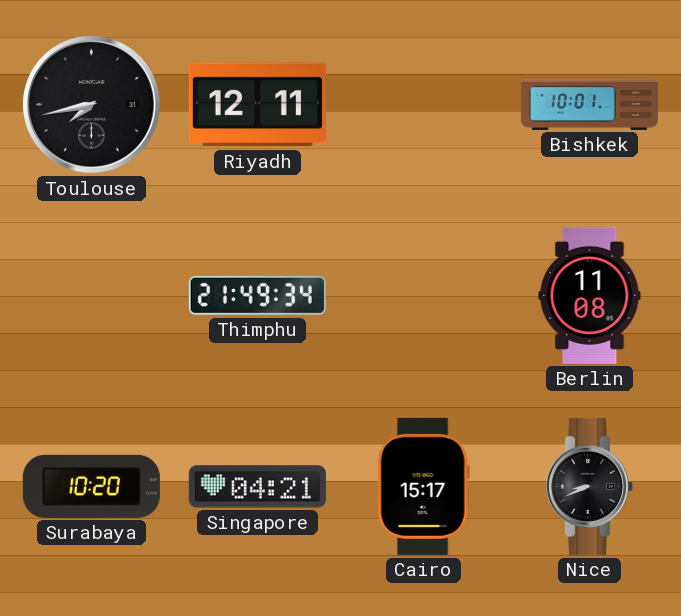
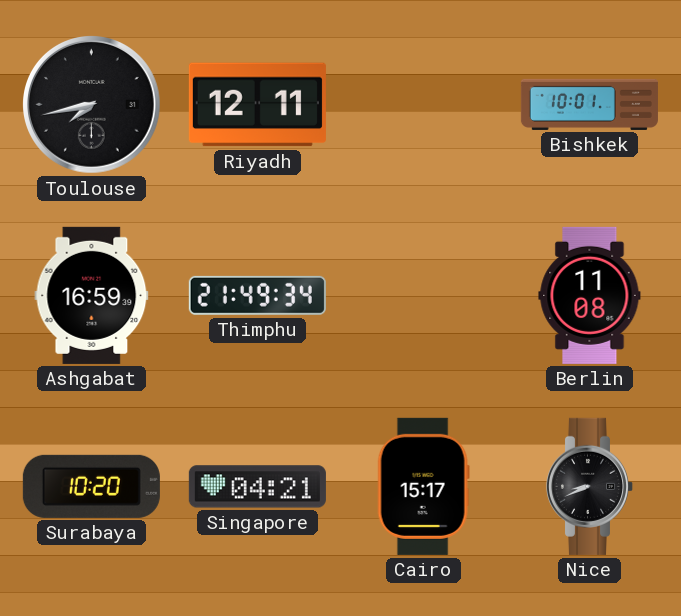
Ashgabat: none -> 16:59 (92, 295)
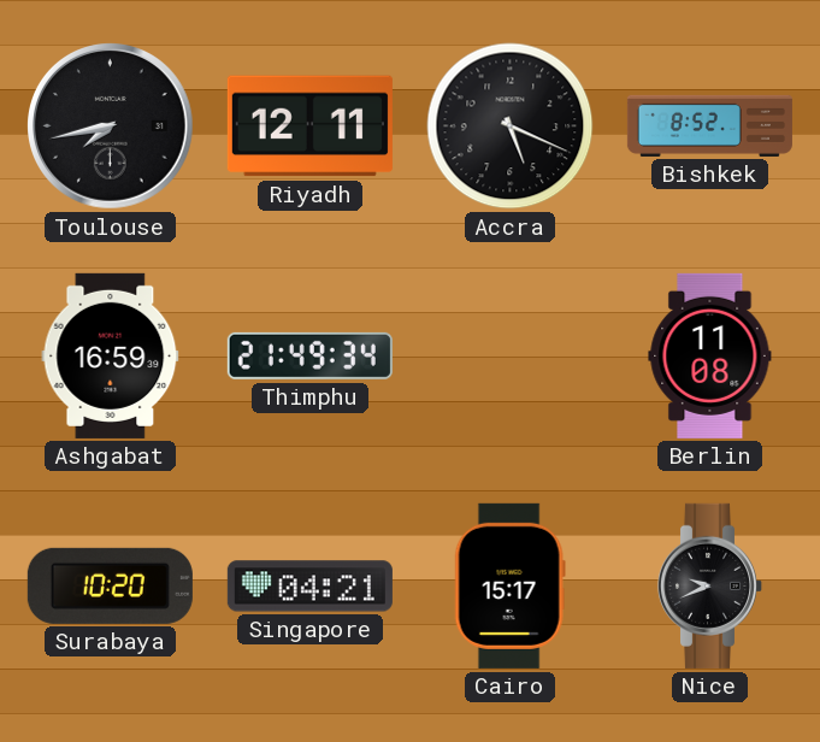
Accra: none -> 5:19 (511, 126)
Bishkek: 10:01 -> 8:52 (709, 125)
Nice: 8:41 -> 9:41 (710, 585)
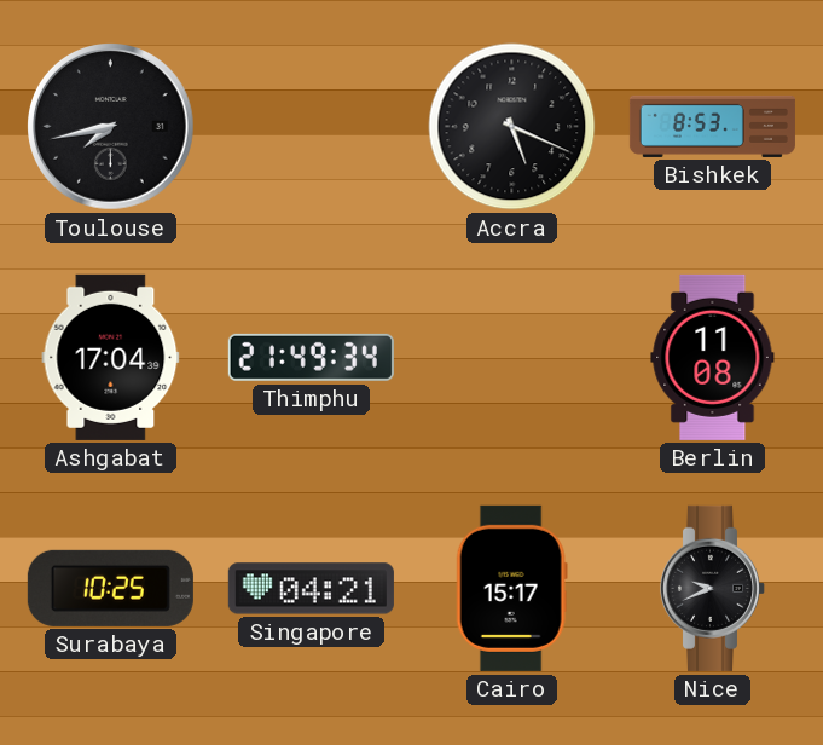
Riyadh: 12:11 -> none (309, 126)
Bishkek: 8:52 -> 8:53 (712, 126)
Ashgabat: 16:59 -> 17:04 (111, 357)
Surabaya: 10:20 -> 10:25 (110, 588)
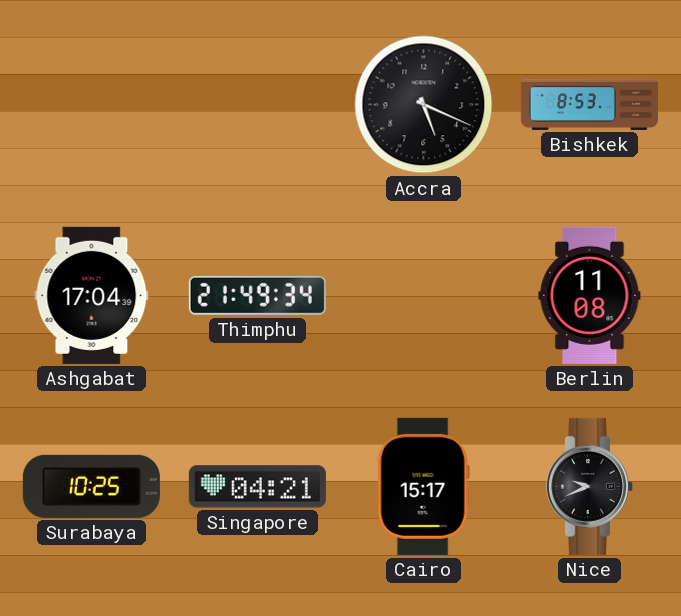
Toulouse: 7:43 -> none (111, 127)
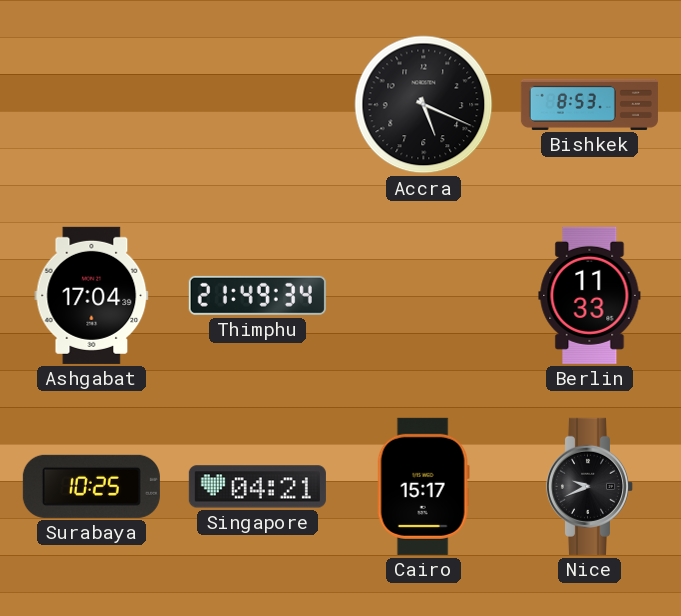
Berlin: 11:08 -> 11:33 (590, 295)
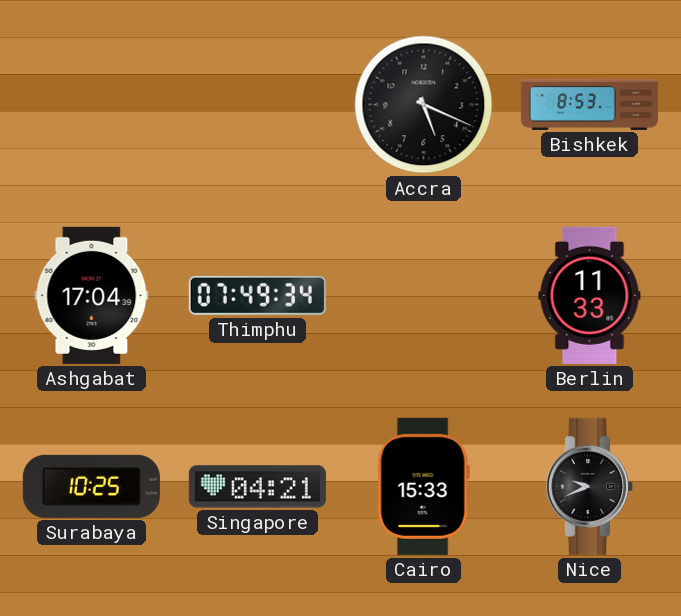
Thimphu: 21:49 -> 07:49 (257, 295)
Cairo: 15:17 -> 15:33 (423, 486)
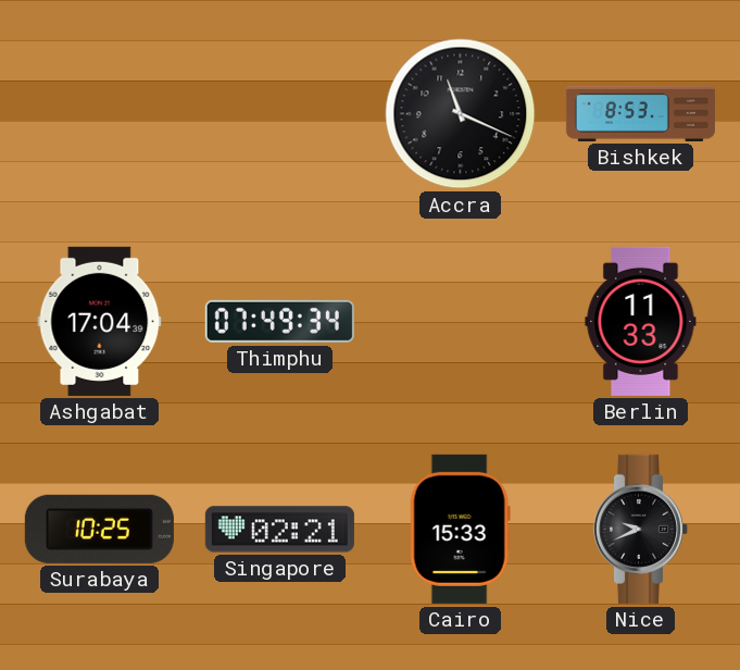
Accra: 5:19 -> 11:19 (461, 114)
Singapore: 04:21 -> 02:21 (279, 530)
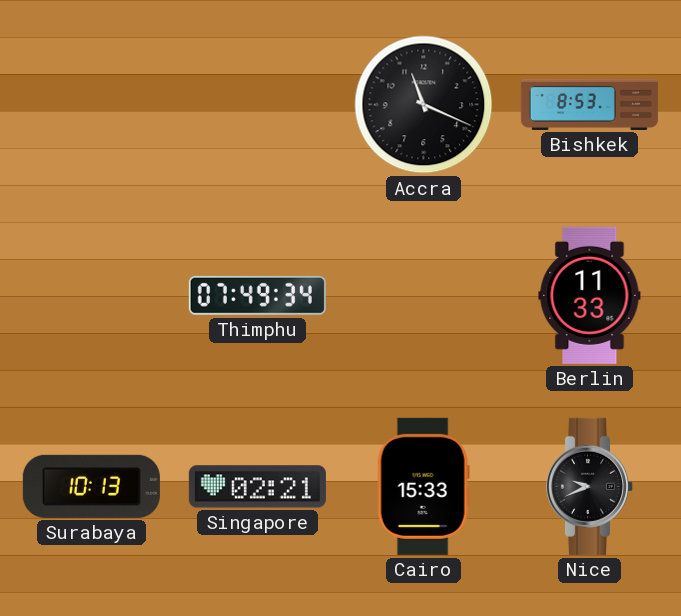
Ashgabat: 17:04 -> none (100, 321)
Surabaya: 10:25 -> 10:13 (91, 486)
